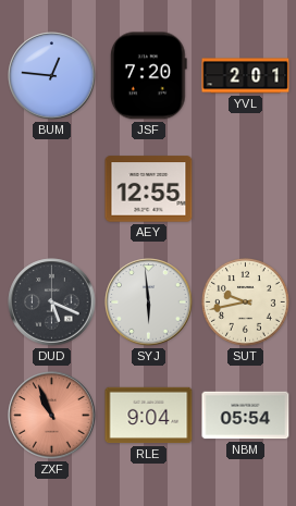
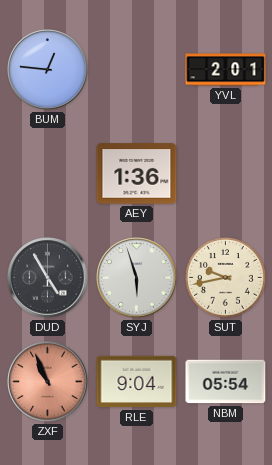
JSF: 7:20 -> none (148, 76)
AEY: 12:55 -> 1:36 (137, 174)
DUD: 5:19 -> 4:55 (48, 278)
SYJ: 5:59 -> 5:57 (137, 278)
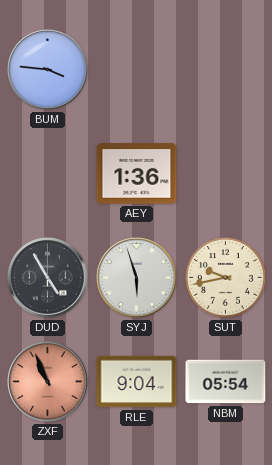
BUM: 12:46 -> 3:46 (48, 70)
YVL: 2:01 -> none (226, 70)
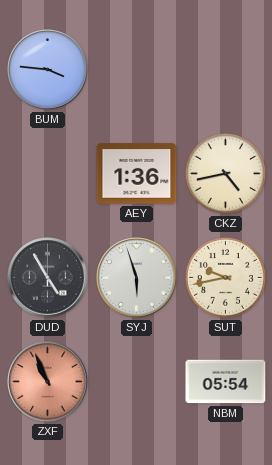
CKZ: none -> 4:43 (226, 174)
RLE: 9:04 -> none (137, 382)
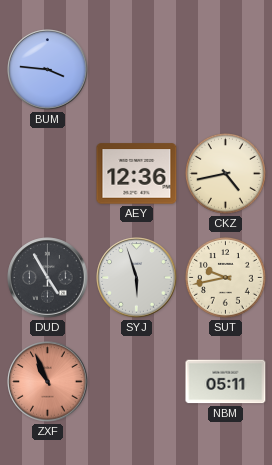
AEY: 1:36 -> 12:36 (137, 174)
NBM: 05:54 -> 05:11 (226, 382)
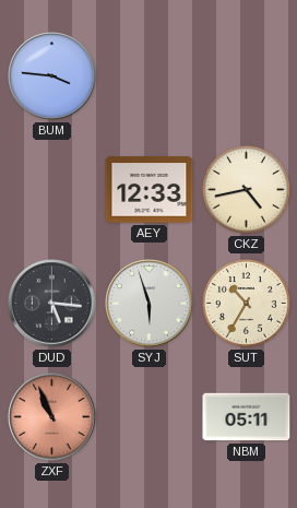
AEY: 12:36 -> 12:33 (150, 190)
DUD: 4:55 -> 5:16 (52, 304)
SUT: 9:43 -> 10:35 (247, 304)
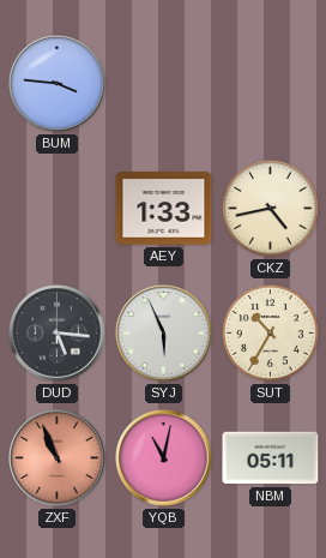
AEY: 12:33 -> 1:33 (164, 209)
SYJ: 5:57 -> 5:56 (164, 334)
YQB: none -> 11:02 (164, 458)
